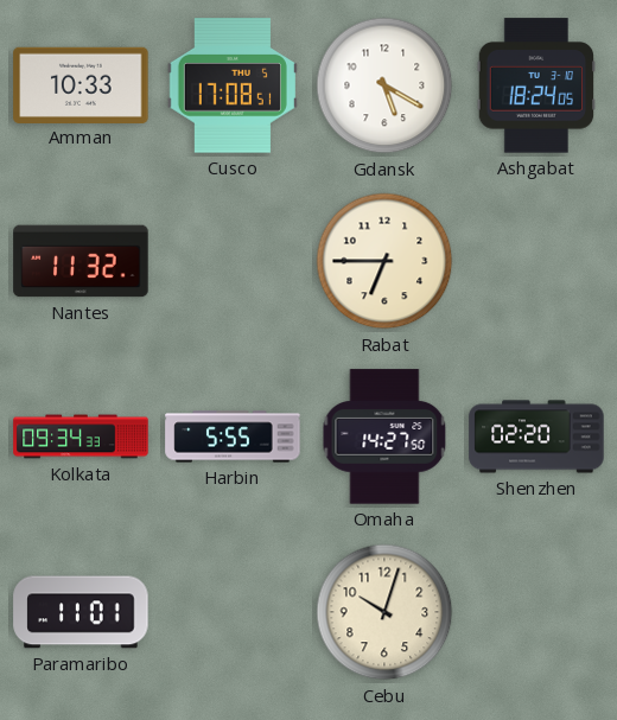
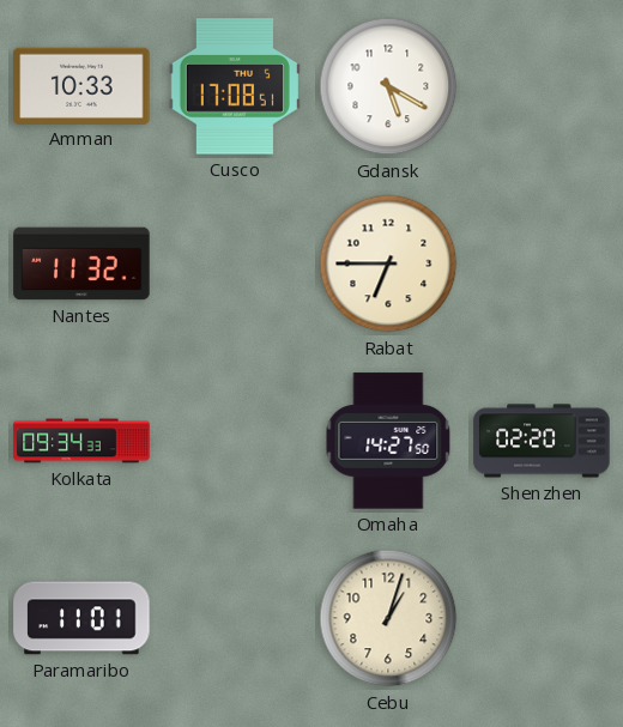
Ashgabat: 18:24 -> none (535, 85)
Harbin: 5:55 -> none (233, 437)
Cebu: 10:03 -> 1:03 (388, 618)
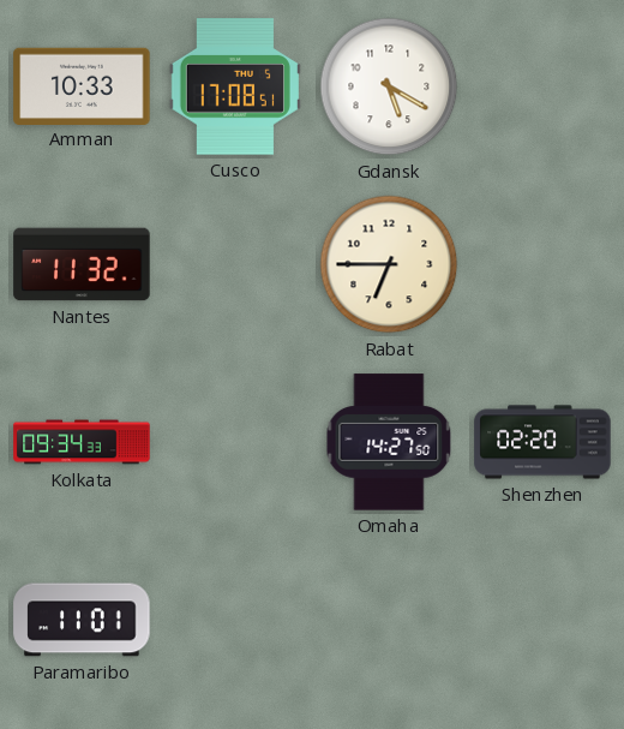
Cebu: 1:03 -> none (388, 618)
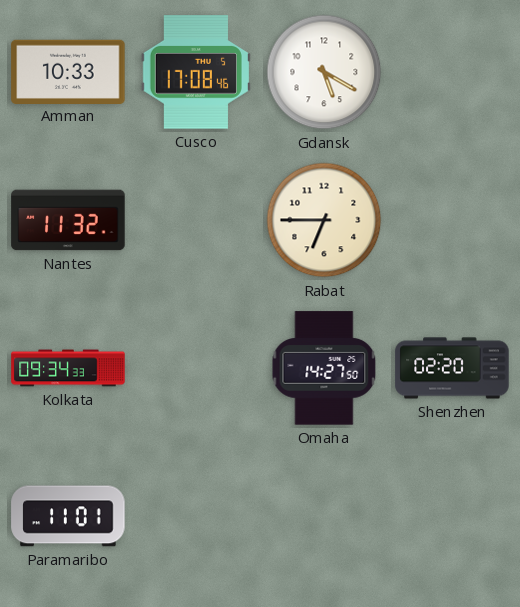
Cusco: 17:08:51 -> 17:08:46 (196, 72)
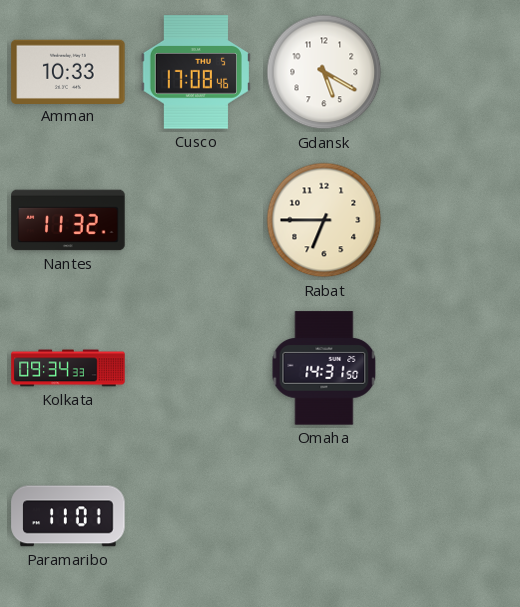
Omaha: 14:27 -> 14:31 (324, 368)
Shenzhen: 02:20 -> none (452, 368)
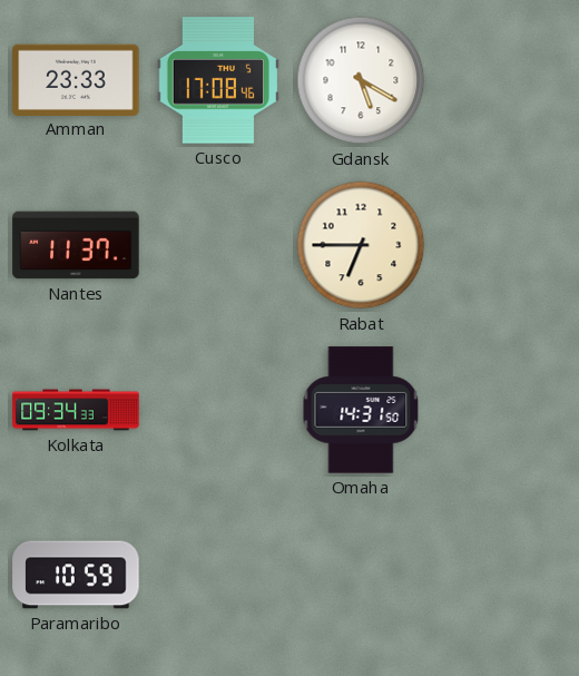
Amman: 10:33 -> 23:33 (76, 79)
Nantes: 11:32 -> 11:37 (76, 245)
Paramaribo: 11:01 -> 10:59 (76, 575)
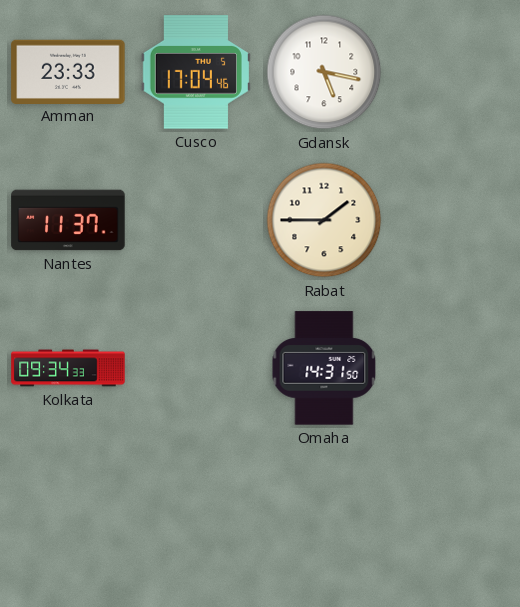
Cusco: 17:08 -> 17:04 (196, 72)
Gdansk: 5:20 -> 5:17 (324, 72)
Rabat: 6:45 -> 1:45 (324, 220)
Paramaribo: 10:59 -> none (76, 575)
